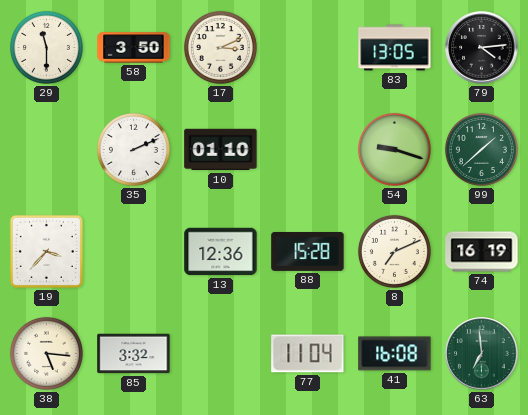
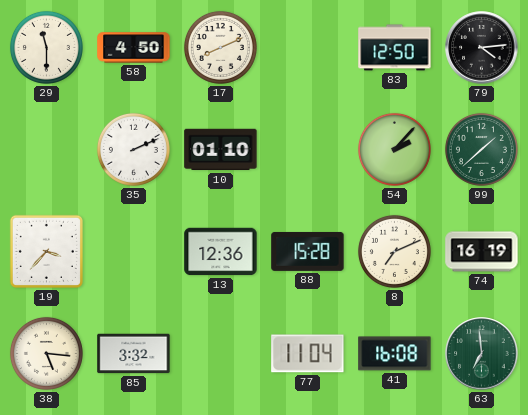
58: 3:50 -> 4:50 (134, 48)
17: 3:11 -> 8:11 (220, 47)
83: 13:05 -> 12:50 (395, 48)
54: 9:18 -> 2:07 (394, 149)
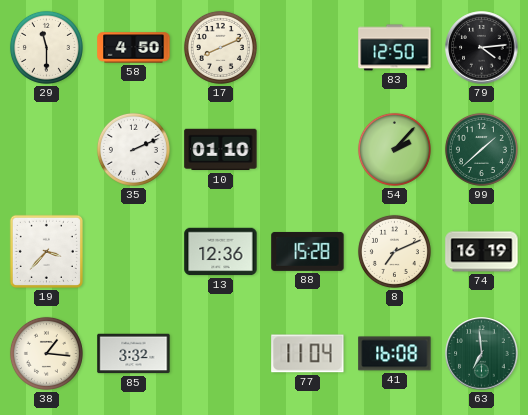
38: 5:16 -> 1:16 (46, 353)
